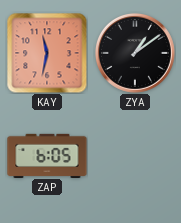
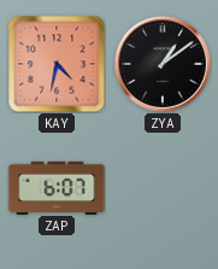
KAY: 11:32 -> 4:32 (57, 64)
ZAP: 6:05 -> 6:07 (57, 187)
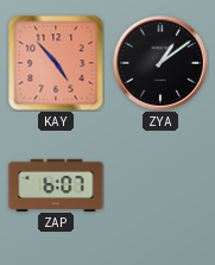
KAY: 4:32 -> 4:53 (56, 63)
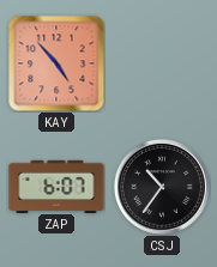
ZYA: 1:09 -> none (160, 63)
CSJ: none -> 10:36 (162, 187)
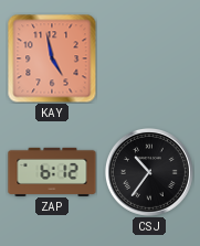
KAY: 4:53 -> 4:58 (52, 58)
ZAP: 6:07 -> 6:12 (52, 171)
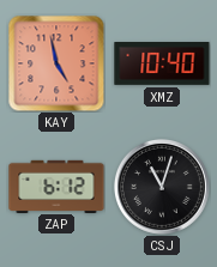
XMZ: none -> 10:40 (162, 65)
CSJ: 10:36 -> 11:03 (162, 187)
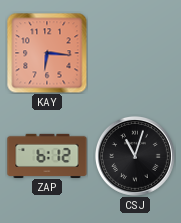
KAY: 4:58 -> 6:16 (47, 53)
XMZ: 10:40 -> none (162, 65)
